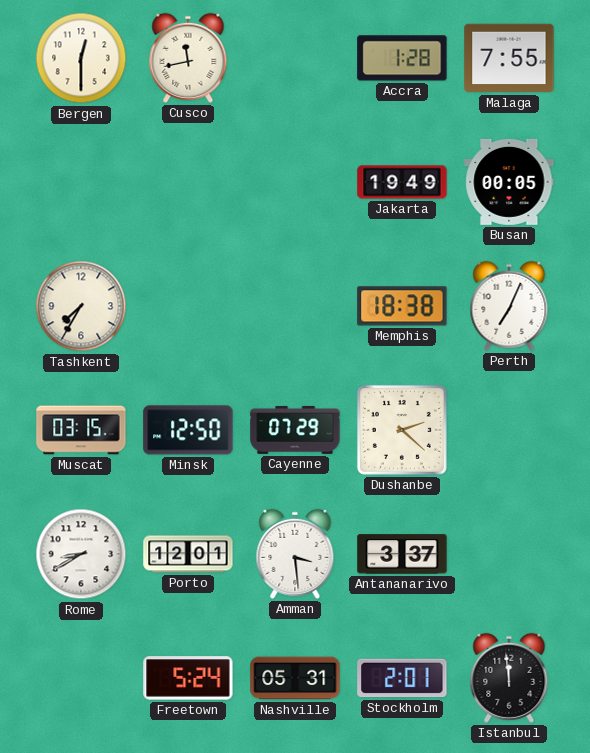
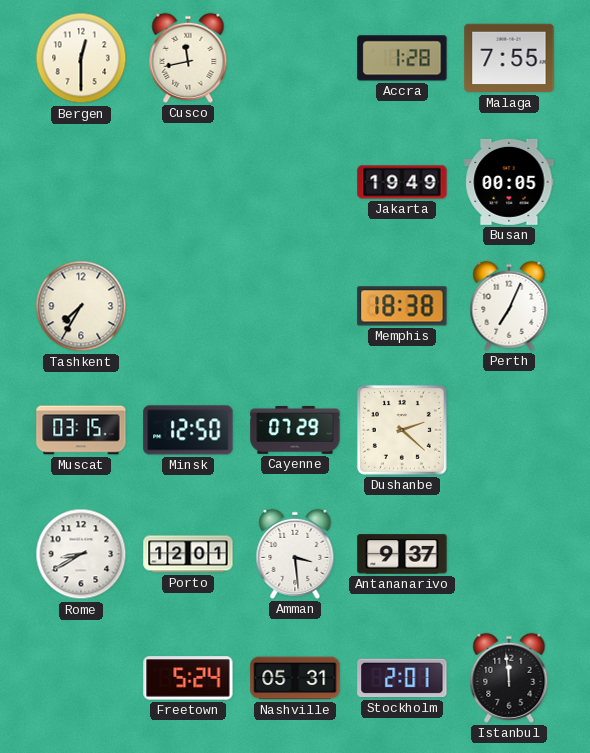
Antananarivo: 3:37 -> 9:37 (402, 554)
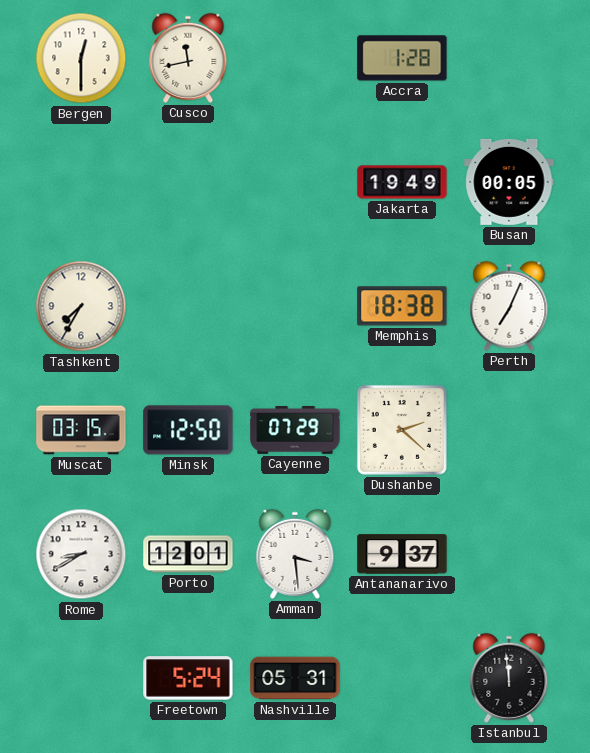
Malaga: 7:55 -> none (509, 58)
Stockholm: 2:01 -> none (402, 678)
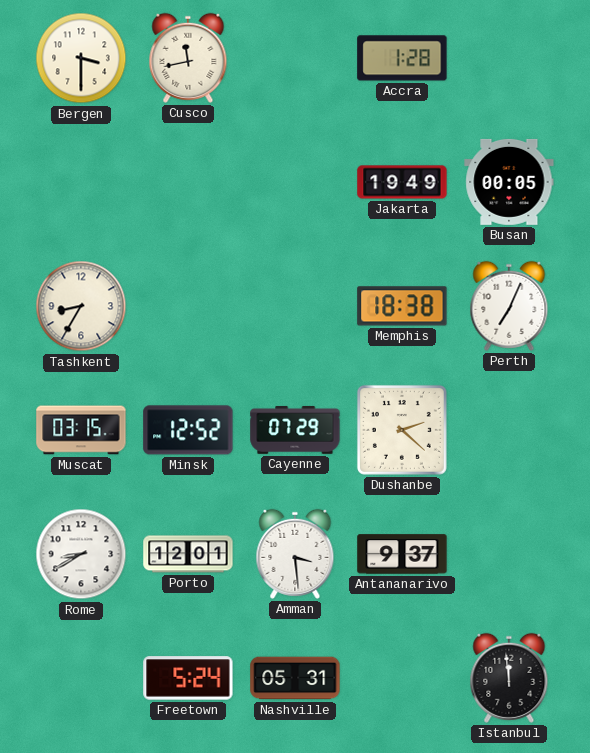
Bergen: 12:30 -> 3:30 (81, 58)
Tashkent: 7:35 -> 8:35 (81, 306)
Minsk: 12:50 -> 12:52 (188, 430)
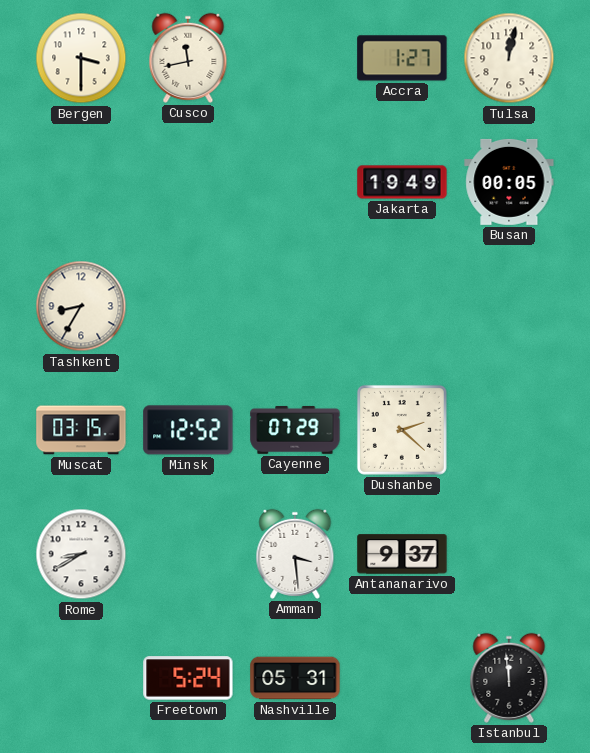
Accra: 1:28 -> 1:27 (402, 58)
Tulsa: none -> 12:02 (509, 58)
Memphis: 18:38 -> none (402, 306)
Perth: 7:04 -> none (509, 306)
Porto: 12:01 -> none (188, 554)
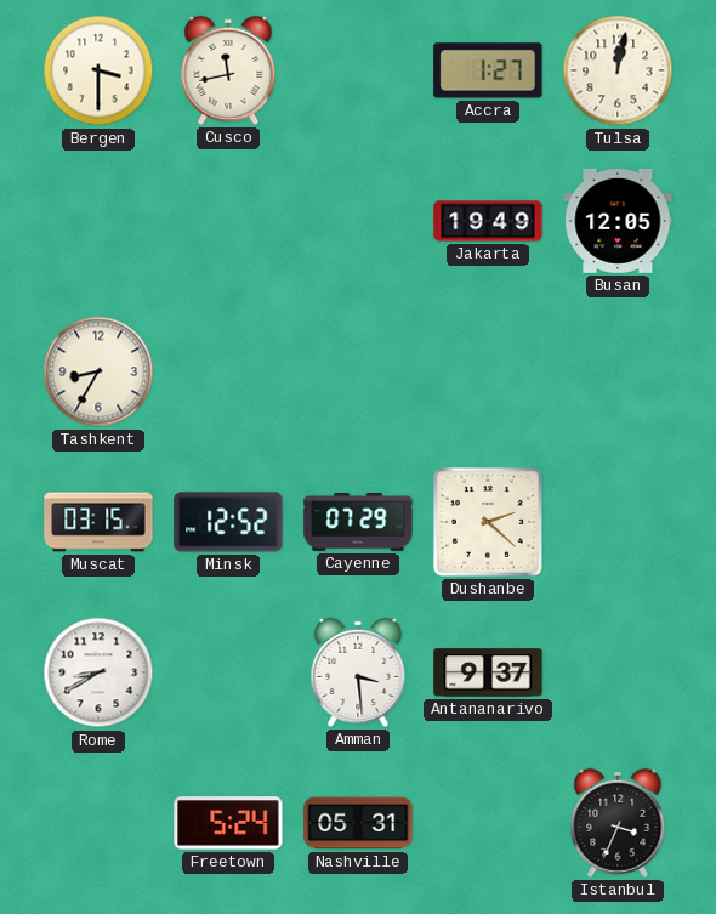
Busan: 00:05 -> 12:05 (618, 221)
Istanbul: 11:59 -> 3:34 (618, 823)
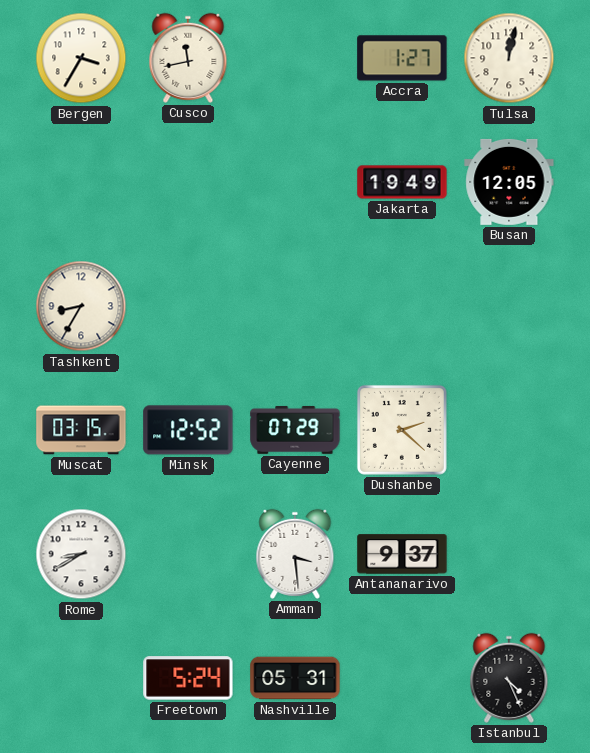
Bergen: 3:30 -> 3:35 (81, 58)
Istanbul: 3:34 -> 4:26 (509, 678)
